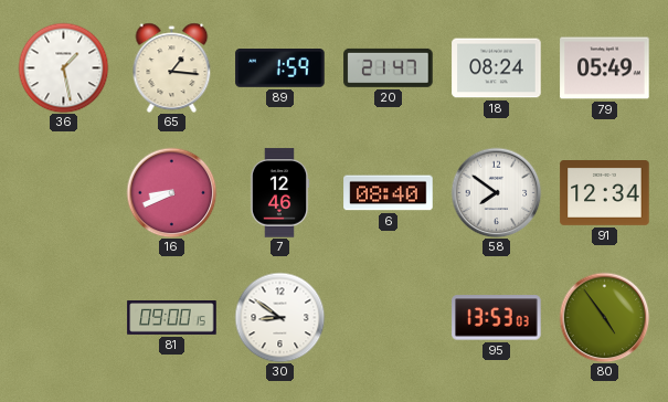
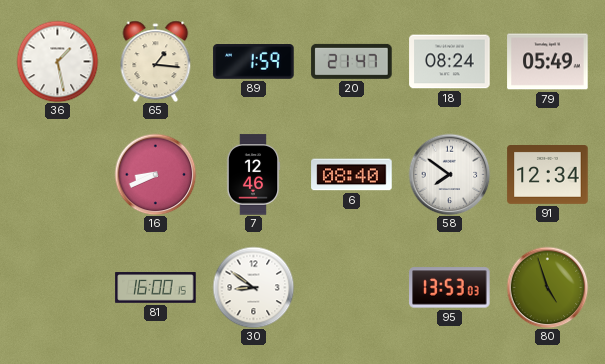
81: 09:00 -> 16:00 (156, 288)
80: 4:54 -> 4:57 (547, 287)
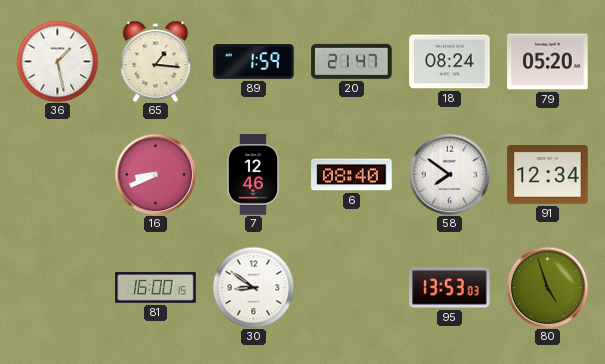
79: 05:49 -> 05:20 (548, 62)
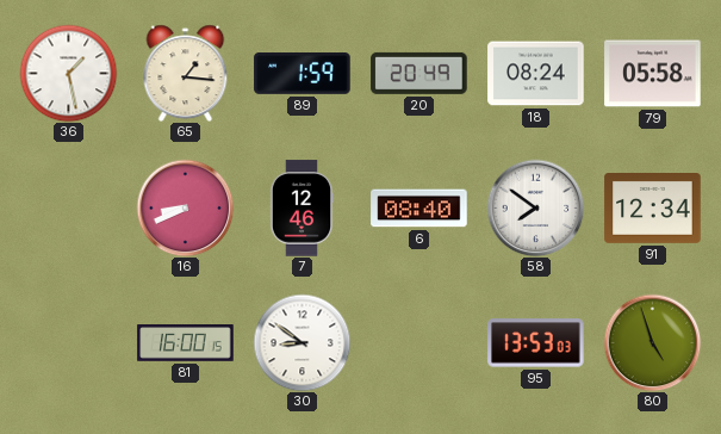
20: 21:47 -> 20:49 (419, 73)
79: 05:20 -> 05:58 (653, 74)
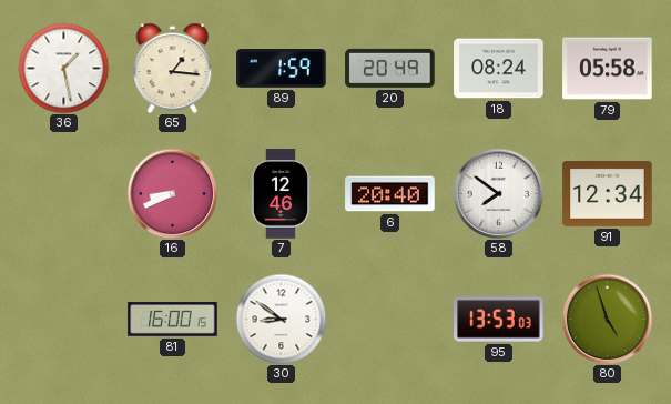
6: 08:40 -> 20:40 (390, 194)
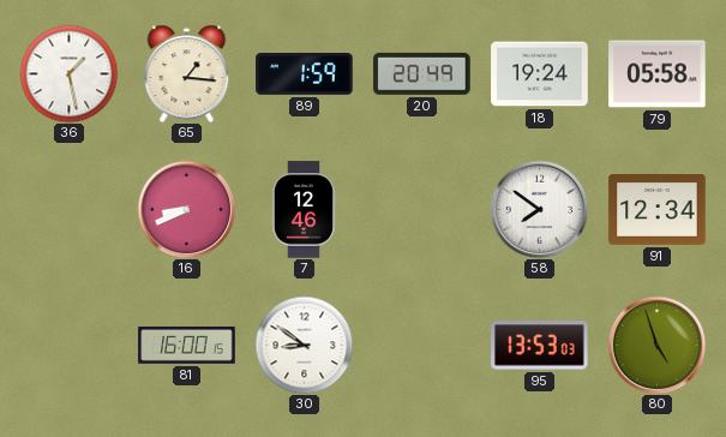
18: 08:24 -> 19:24 (540, 74)
6: 20:40 -> none (390, 194)
